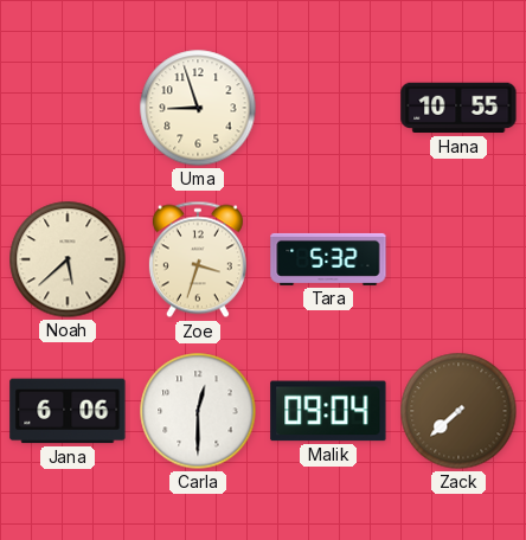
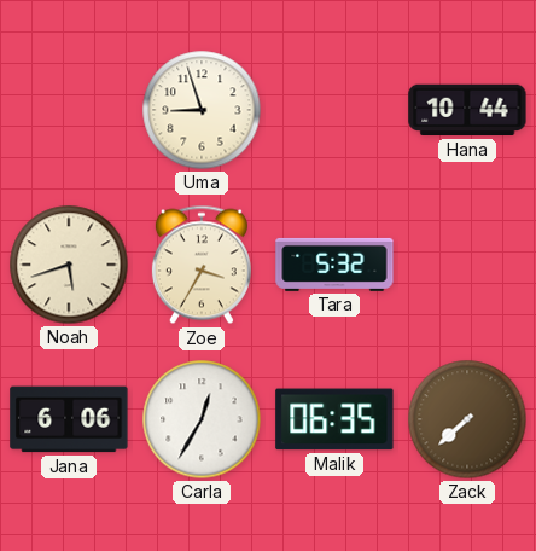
Hana: 10:55 -> 10:44 (467, 110)
Noah: 5:38 -> 5:42 (69, 265)
Zoe: 3:33 -> 3:35 (202, 265)
Carla: 12:30 -> 12:35 (202, 419)
Malik: 09:04 -> 06:35 (334, 419)
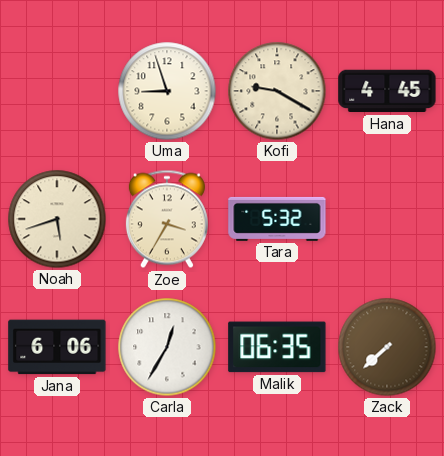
Kofi: none -> 9:20 (277, 91)
Hana: 10:44 -> 4:45 (387, 91)
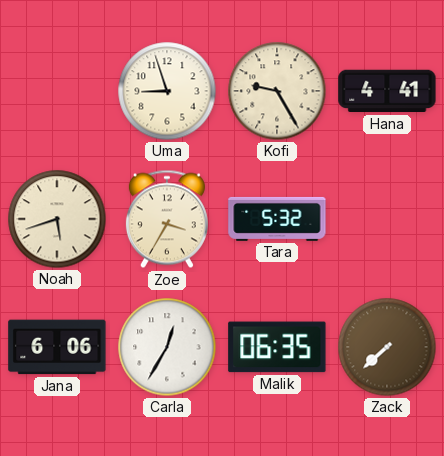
Kofi: 9:20 -> 9:25 (277, 91)
Hana: 4:45 -> 4:41 (387, 91)
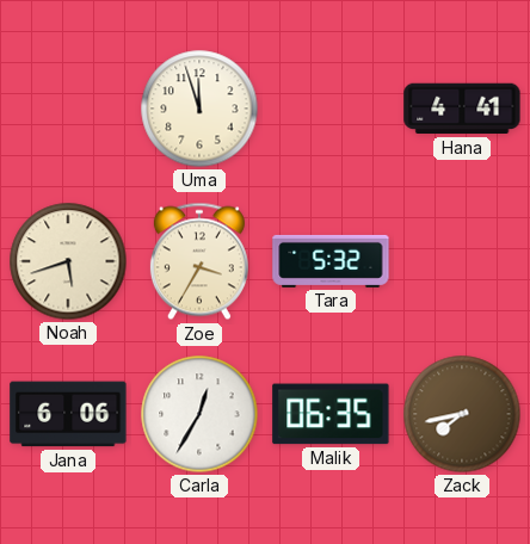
Uma: 8:57 -> 11:57 (199, 109)
Kofi: 9:25 -> none (277, 91)
Zack: 7:38 -> 7:43 (462, 414)
